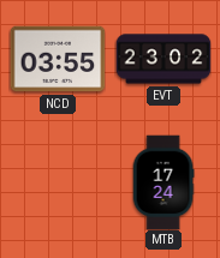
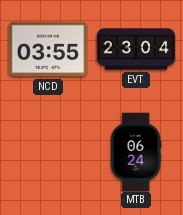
EVT: 23:02 -> 23:04 (136, 49)
MTB: 17:24 -> 06:24 (136, 152)
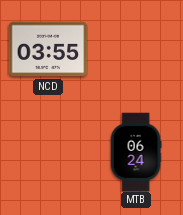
EVT: 23:04 -> none (136, 49)
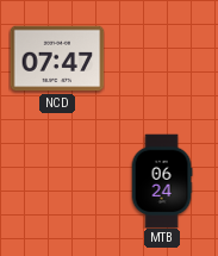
NCD: 03:55 -> 07:47 (57, 58)
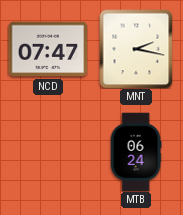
MNT: none -> 2:17 (136, 49)
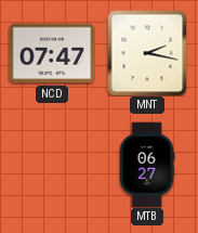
MTB: 06:24 -> 06:27 (147, 165)
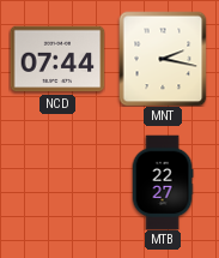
NCD: 07:47 -> 07:44 (57, 59)
MTB: 06:27 -> 22:27 (163, 182)
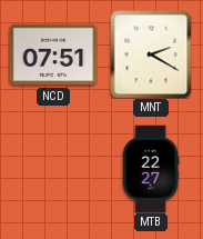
NCD: 07:44 -> 07:51 (53, 54)
MNT: 2:17 -> 2:20 (151, 54)
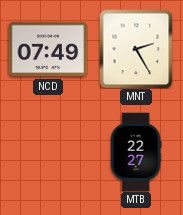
NCD: 07:51 -> 07:49 (48, 49)
MNT: 2:20 -> 2:25 (136, 49)
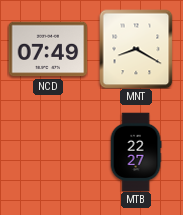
MNT: 2:25 -> 8:20 (136, 49)
